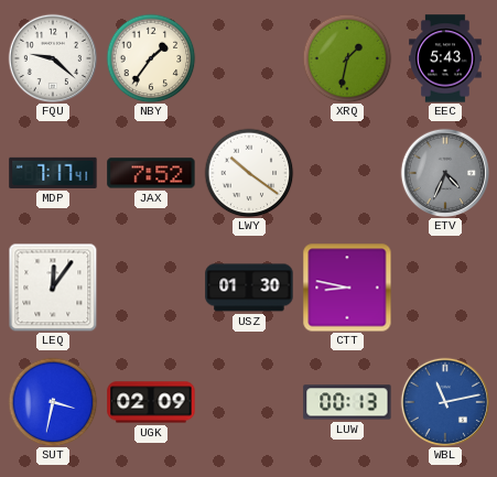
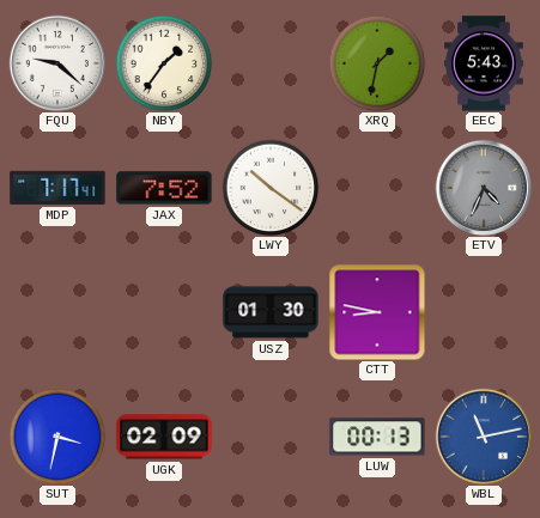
LEQ: 12:06 -> none (53, 288)
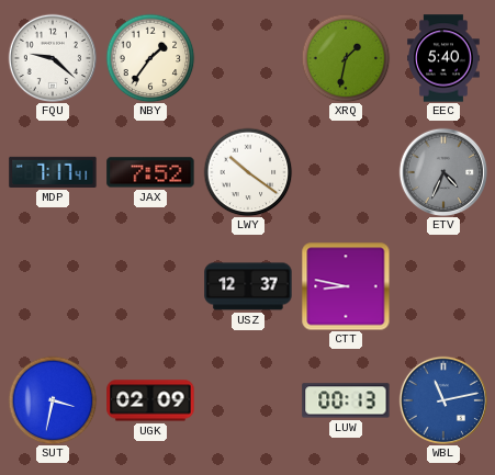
EEC: 5:43 -> 5:40 (443, 58)
USZ: 01:30 -> 12:37 (248, 286)
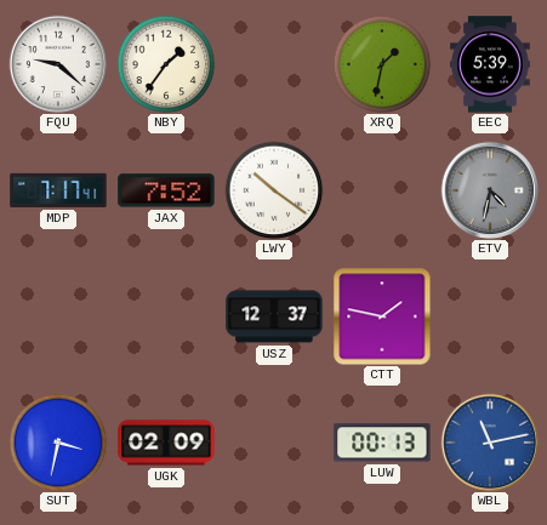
EEC: 5:40 -> 5:39 (490, 64)
ETV: 4:34 -> 4:32 (490, 190)
CTT: 8:47 -> 1:47 (382, 316)
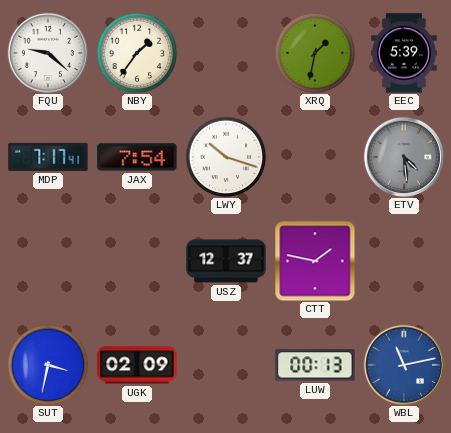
JAX: 7:52 -> 7:54 (137, 157)
LWY: 10:21 -> 10:18 (226, 157)
ETV: 4:32 -> 4:29 (404, 157)
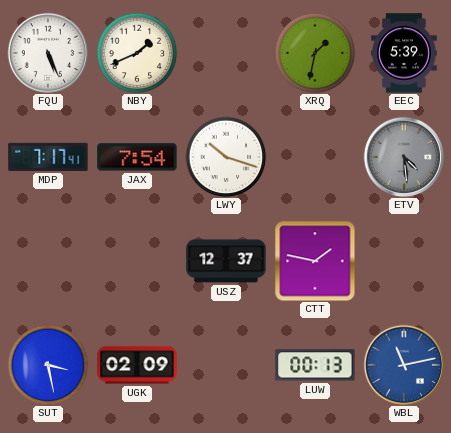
FQU: 9:22 -> 5:26 (48, 53)
NBY: 1:36 -> 1:41 (137, 53)
SUT: 3:32 -> 3:28 (48, 365)
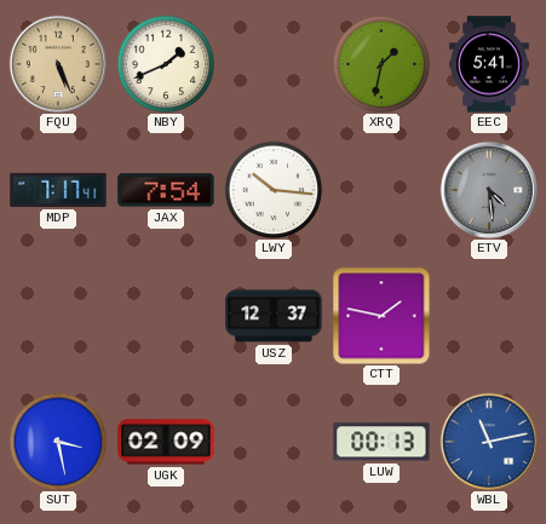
FQU dial: white -> champagne (58, 64)
EEC: 5:39 -> 5:41 (489, 64)
LWY: 10:18 -> 10:16 (274, 190)
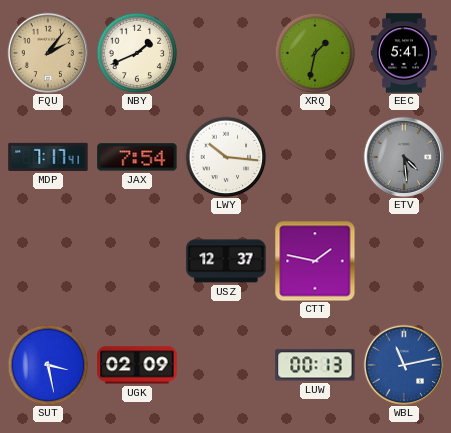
FQU: 5:26 -> 2:06 (48, 53)
